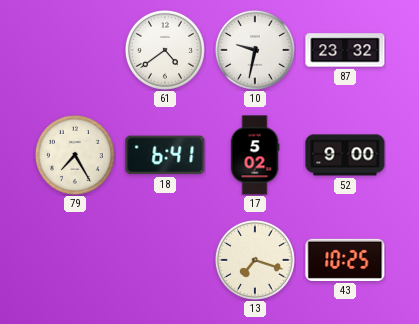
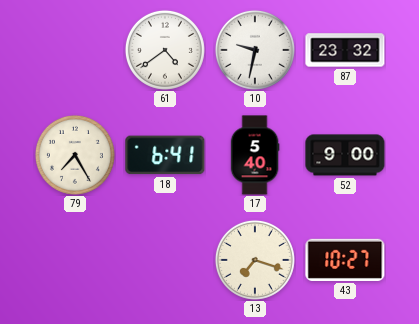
17: 5:02 -> 5:40 (255, 155)
43: 10:25 -> 10:27 (345, 260)
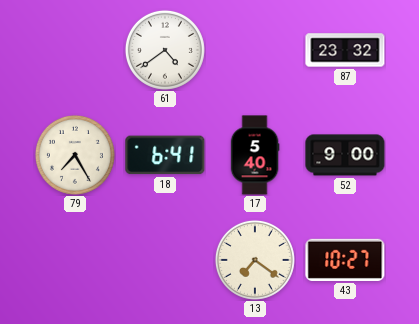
10: 9:32 -> none (255, 50)
13: 7:18 -> 7:21 (255, 260)
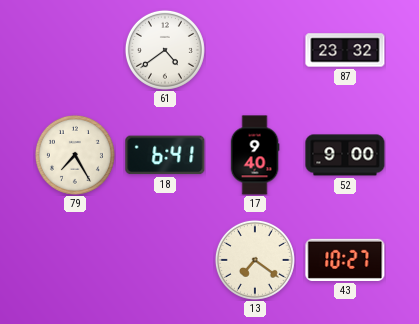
17: 5:40 -> 9:40 (255, 155)
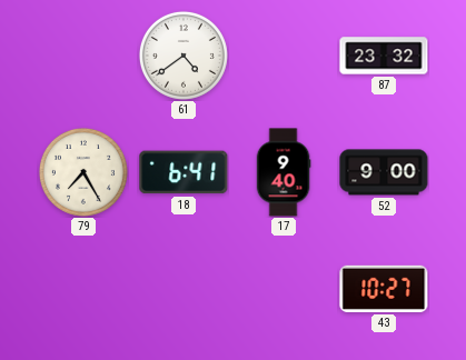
13: 7:21 -> none (255, 260)
